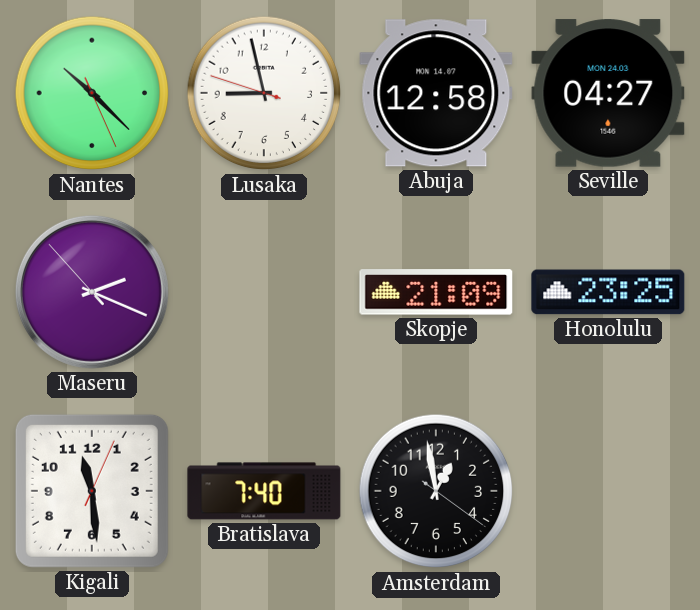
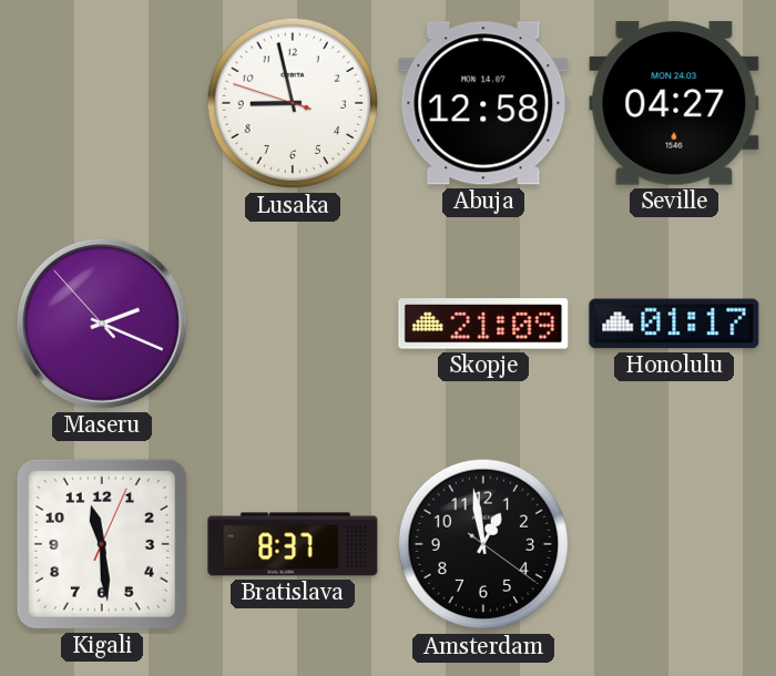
Nantes: 10:22 -> none (92, 93)
Honolulu: 23:25 -> 01:17 (674, 324)
Bratislava: 7:40 -> 8:37 (293, 544)
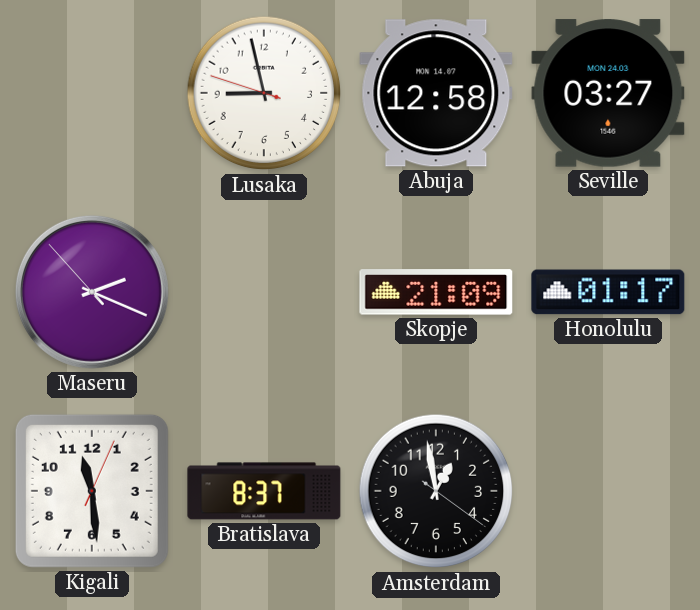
Seville: 04:27 -> 03:27 (608, 93)
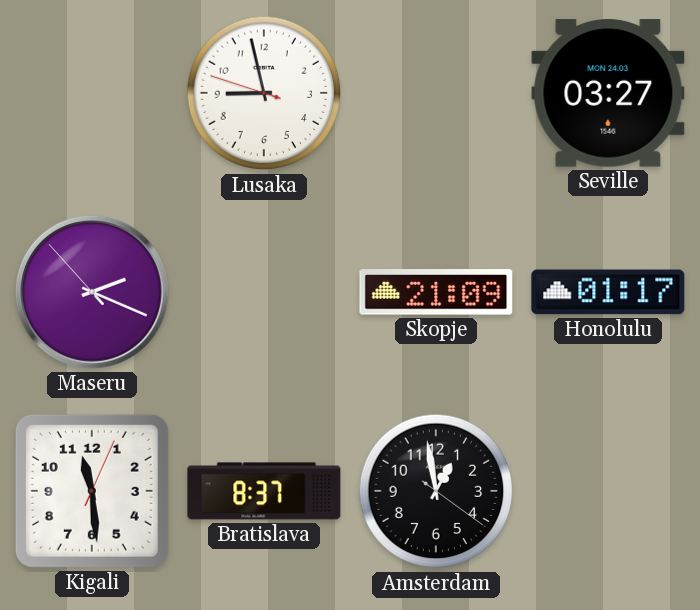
Abuja: 12:58 -> none (436, 93)
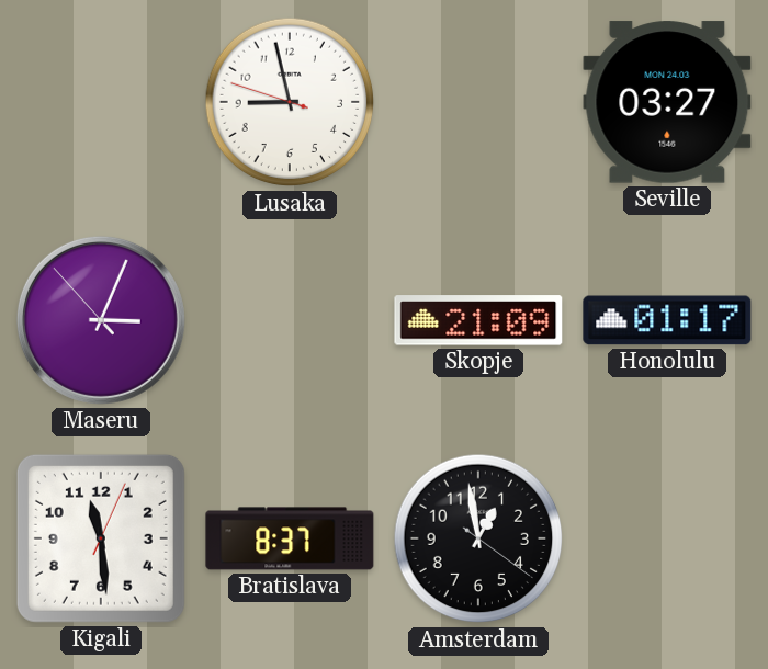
Maseru: 2:18 -> 3:03 (101, 320)
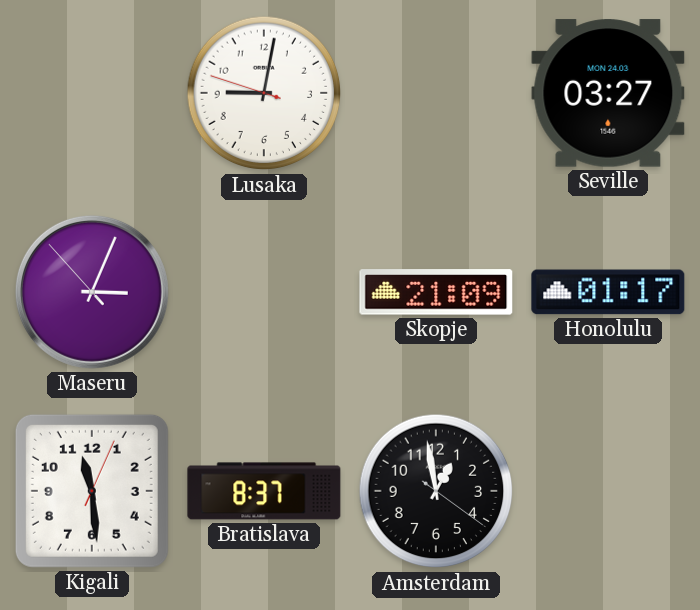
Lusaka: 8:57 -> 9:01 (264, 93)
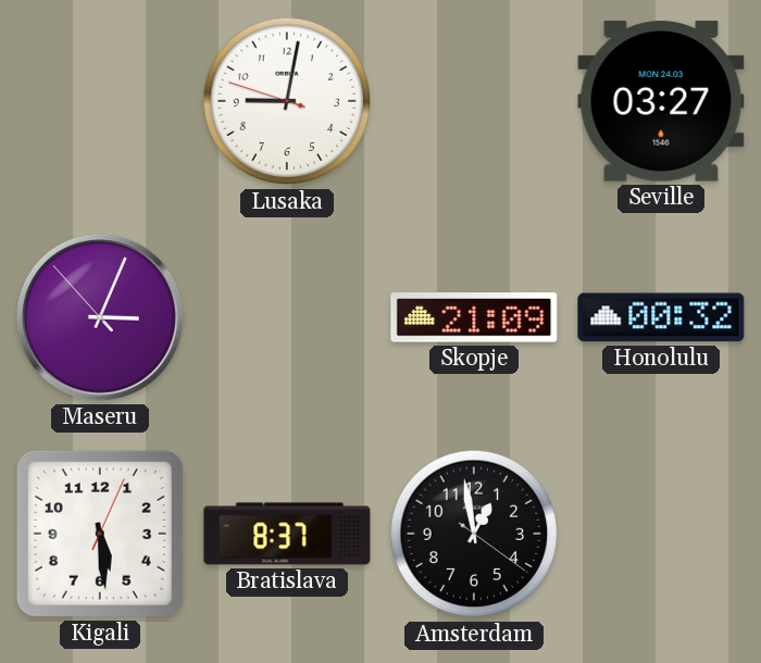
Honolulu: 01:17 -> 00:32 (661, 317)
Kigali: 11:29 -> 5:29 (100, 534)
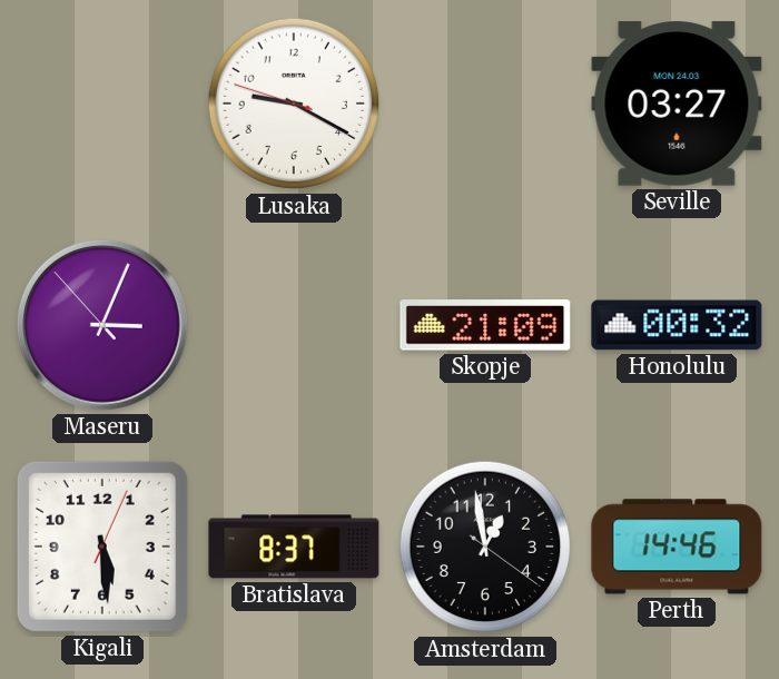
Lusaka: 9:01 -> 9:19 (294, 104)
Perth: none -> 14:46 (677, 547)
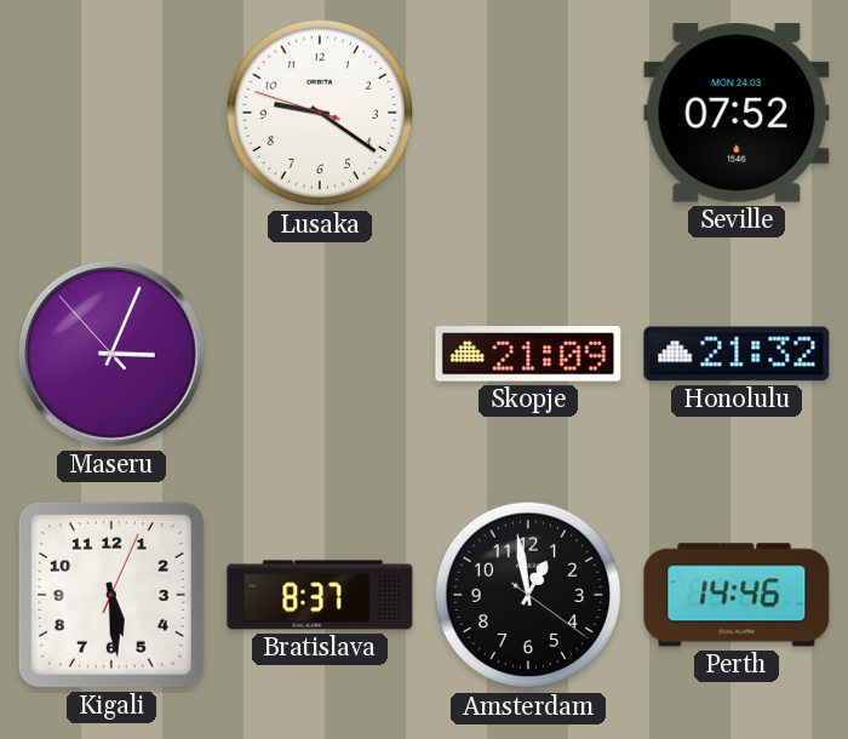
Lusaka: 9:19 -> 9:20 (320, 113)
Seville: 03:27 -> 07:52 (737, 113)
Honolulu: 00:32 -> 21:32 (737, 354)
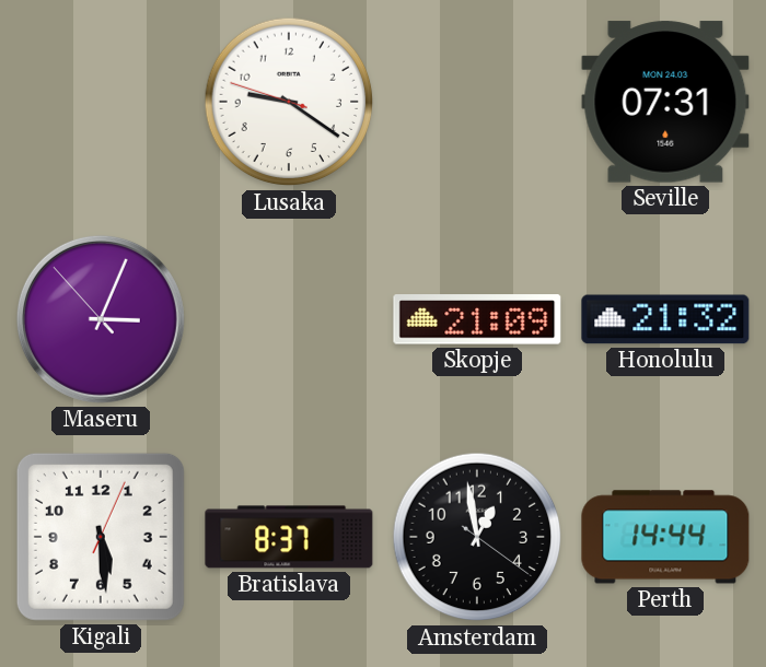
Seville: 07:52 -> 07:31 (665, 102)
Perth: 14:46 -> 14:44 (665, 537)
